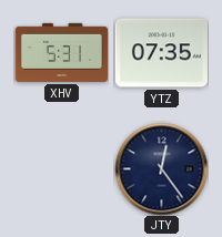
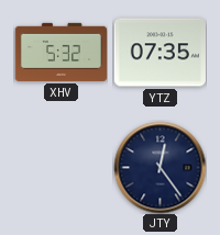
XHV: 5:31 -> 5:32 (61, 52)
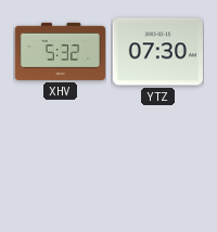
YTZ: 07:35 -> 07:30 (157, 52)
JTY: 12:24 -> none (159, 167)
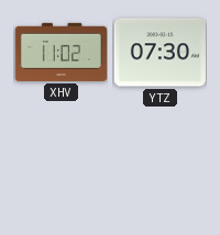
XHV: 5:32 -> 11:02 (61, 52)
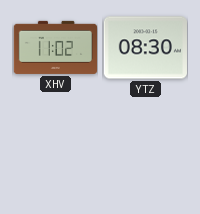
YTZ: 07:30 -> 08:30 (145, 48)
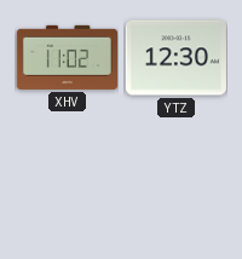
YTZ: 08:30 -> 12:30 (175, 58)
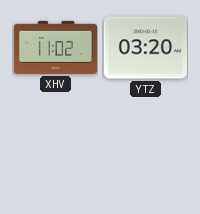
YTZ: 12:30 -> 03:20 (145, 48)
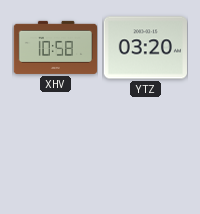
XHV: 11:02 -> 10:58 (55, 47)
